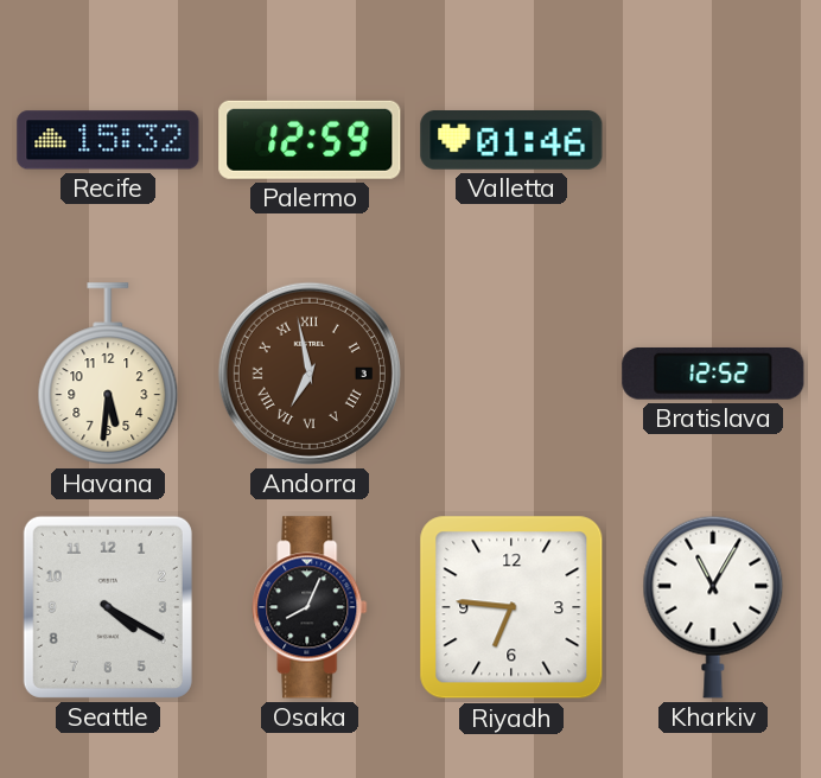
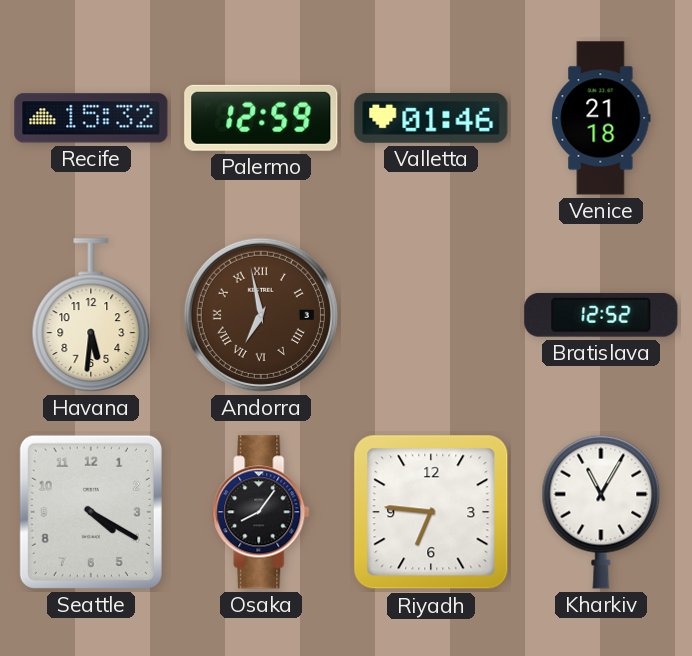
Venice: none -> 21:18 (601, 118)
Osaka: 8:04 -> 8:06 (261, 512)
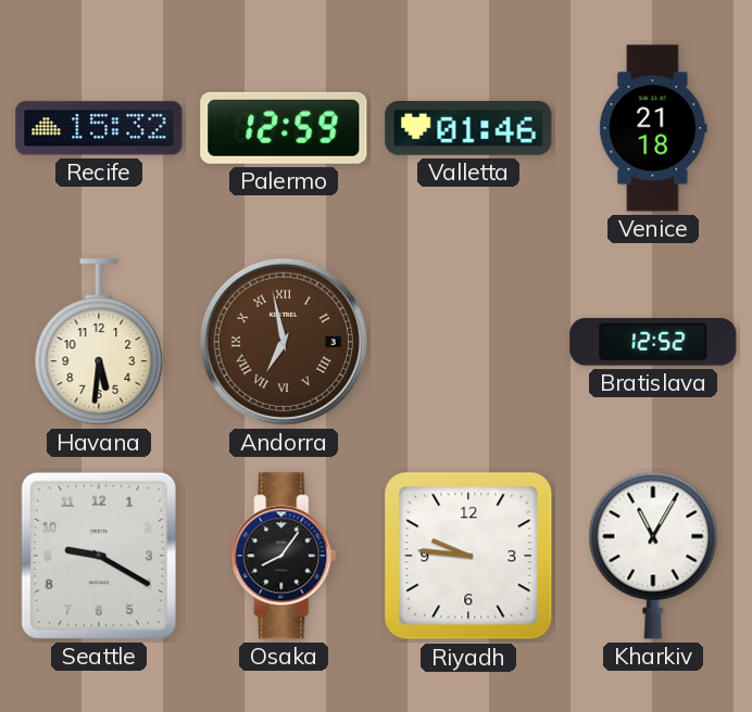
Seattle: 4:20 -> 9:20 (99, 556)
Riyadh: 6:46 -> 9:46 (468, 556)
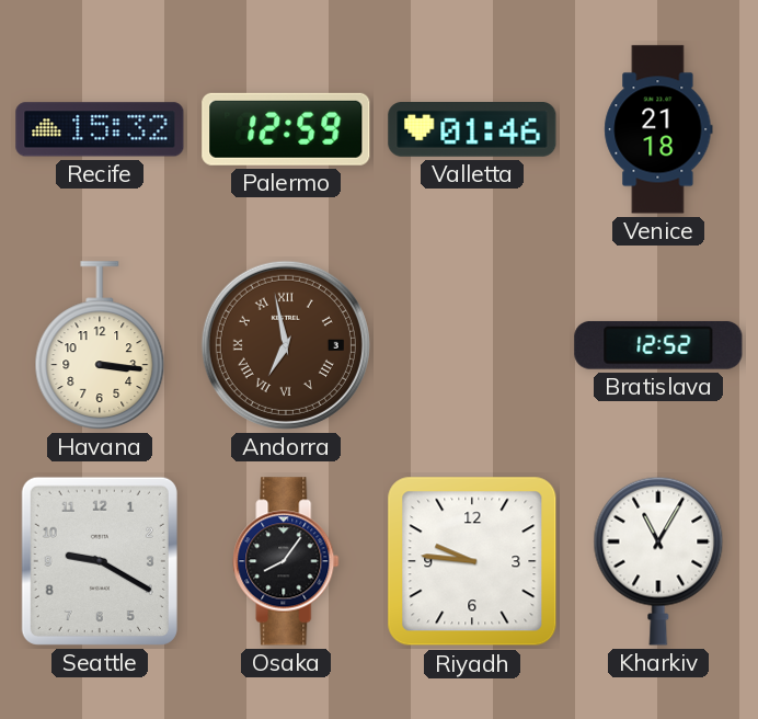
Havana: 5:31 -> 3:16 (100, 345)
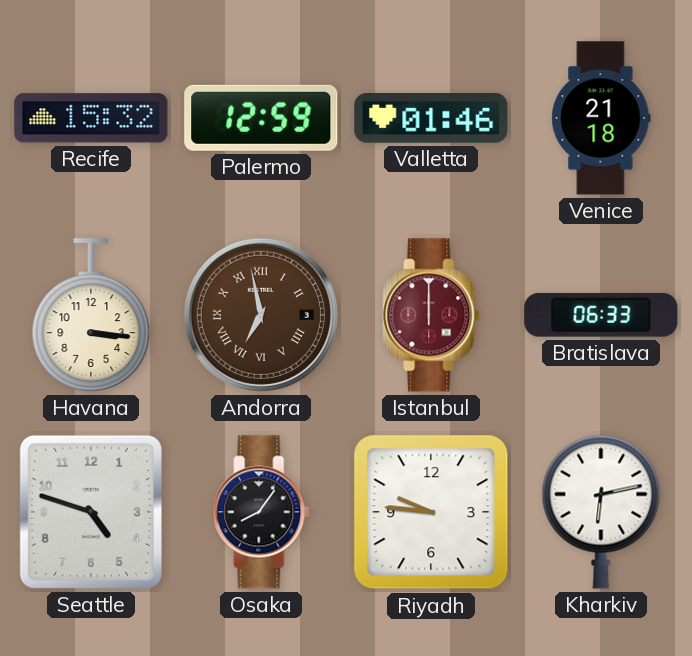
Istanbul: none -> 12:00 (431, 315)
Bratislava: 12:52 -> 06:33 (601, 315)
Seattle: 9:20 -> 4:48 (91, 512)
Kharkiv: 11:05 -> 6:13 (601, 512)
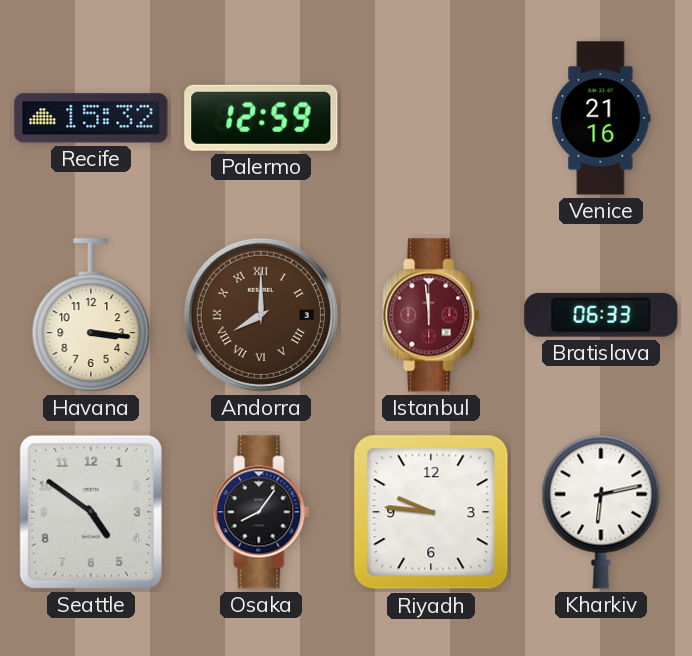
Valletta: 01:46 -> none (431, 119)
Venice: 21:18 -> 21:16 (601, 118)
Andorra: 6:58 -> 8:00 (261, 315)
Istanbul: 12:00 -> 11:59 (431, 315)
Seattle: 4:48 -> 4:51 (91, 512)
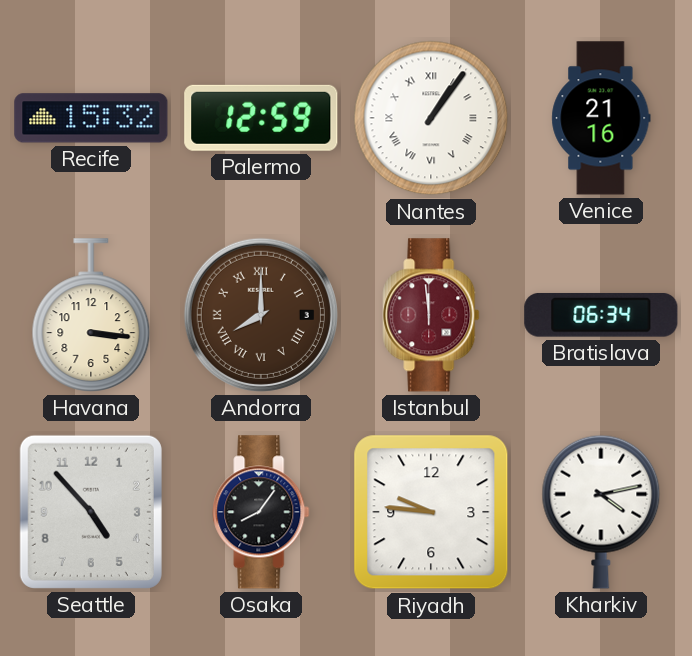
Nantes: none -> 1:06 (431, 118)
Bratislava: 06:33 -> 06:34 (601, 315)
Seattle: 4:51 -> 4:53 (91, 512)
Kharkiv: 6:13 -> 4:13 (601, 512)
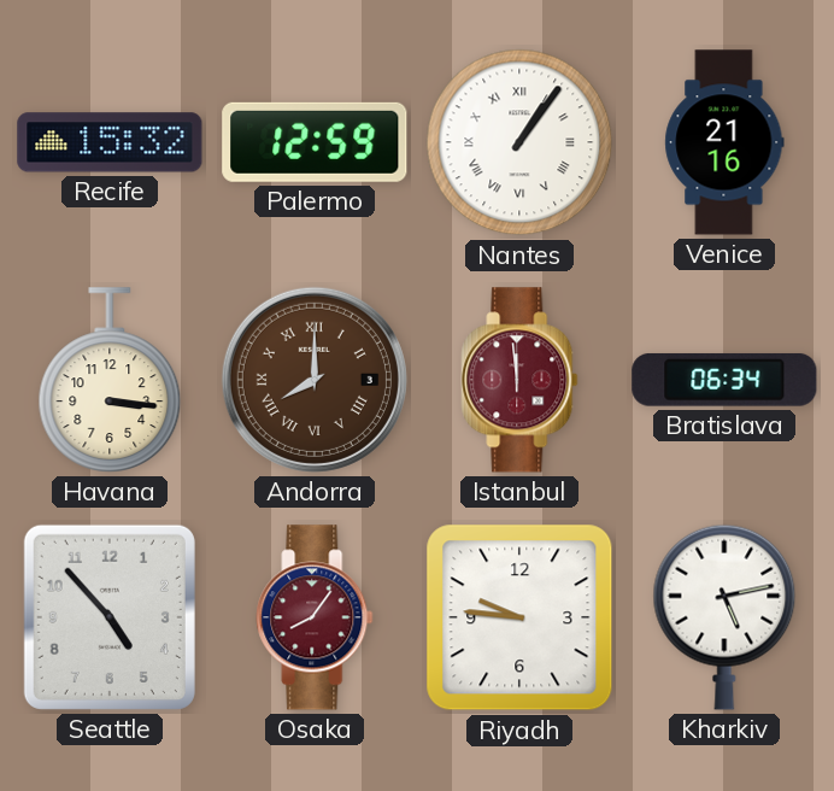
Osaka dial: black -> burgundy (315, 617)
Kharkiv: 4:13 -> 5:13 (724, 617)
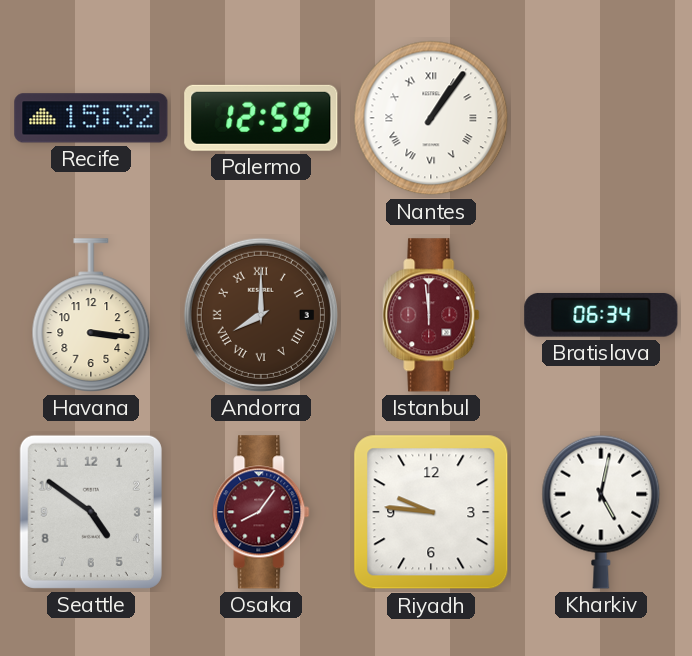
Venice: 21:16 -> none (724, 142)
Seattle: 4:53 -> 4:51 (91, 512)
Kharkiv: 5:13 -> 5:02 (601, 512)
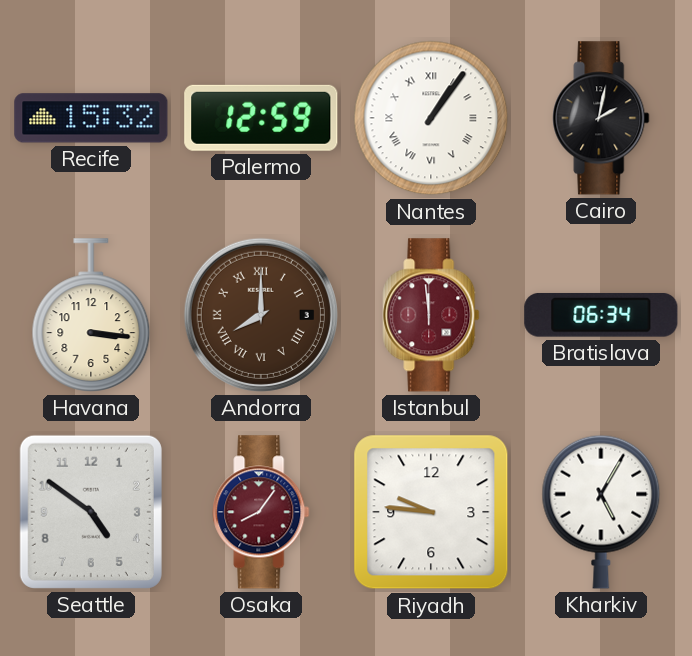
Cairo: none -> 2:02 (601, 118)
Kharkiv: 5:02 -> 5:05 (601, 512)
